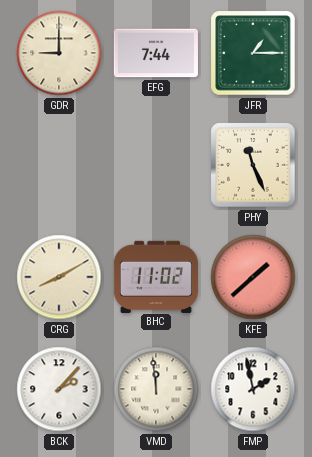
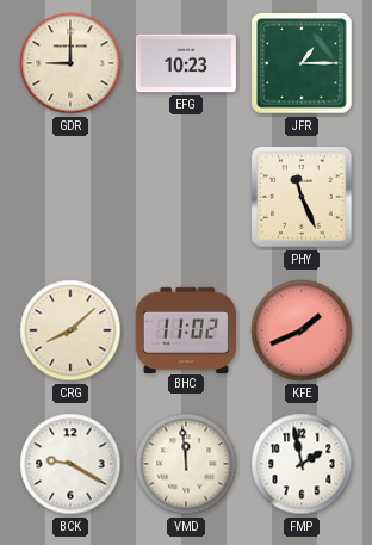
EFG: 7:44 -> 10:23 (186, 63)
CRG: 8:10 -> 8:08 (70, 330)
KFE: 1:38 -> 1:41 (302, 330)
BCK: 2:07 -> 9:20 (70, 464)
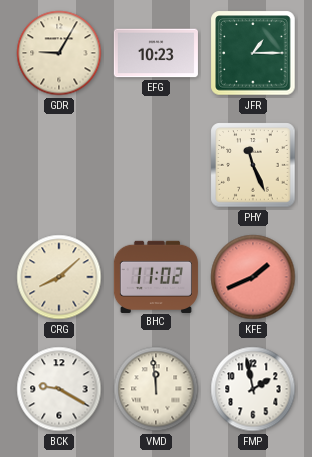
GDR: 9:00 -> 9:05 (59, 53)
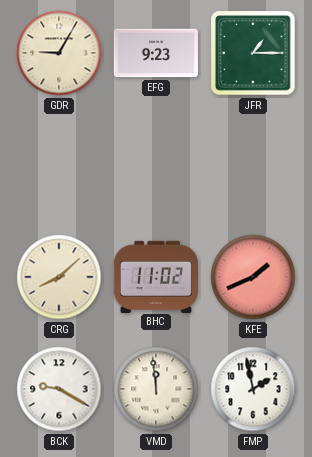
EFG: 10:23 -> 9:23 (156, 53)
PHY: 11:26 -> none (253, 165)
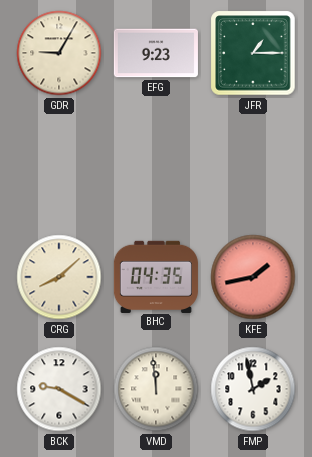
BHC: 11:02 -> 04:35 (156, 276)
KFE: 1:41 -> 1:43 (253, 277)
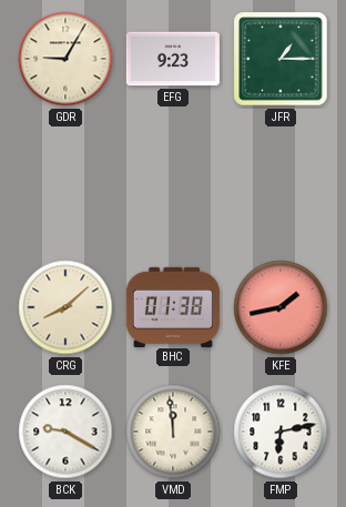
BHC: 04:35 -> 01:38 (173, 306)
FMP: 1:58 -> 6:13 (281, 432)
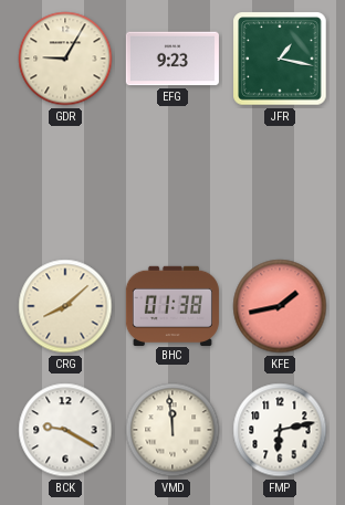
JFR: 1:15 -> 1:17 (280, 59)
